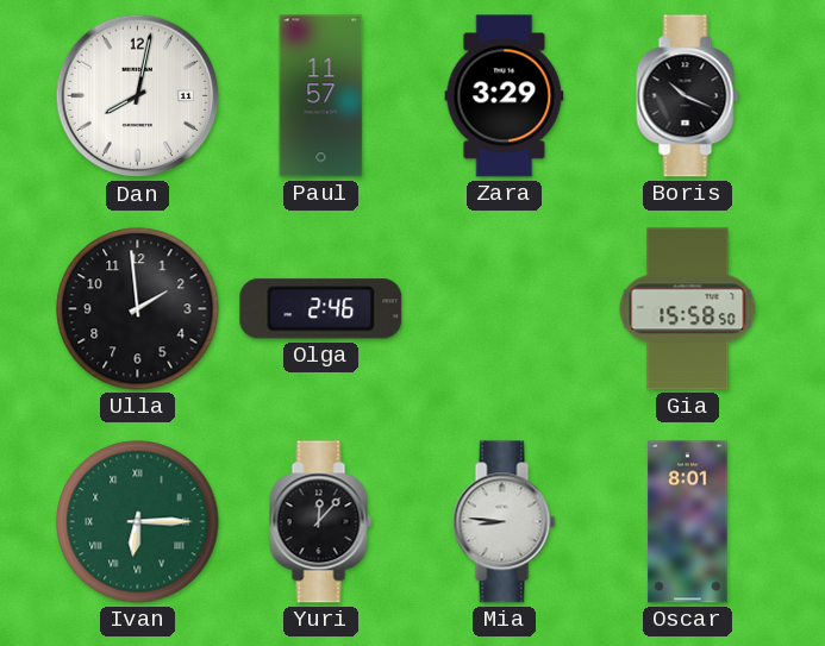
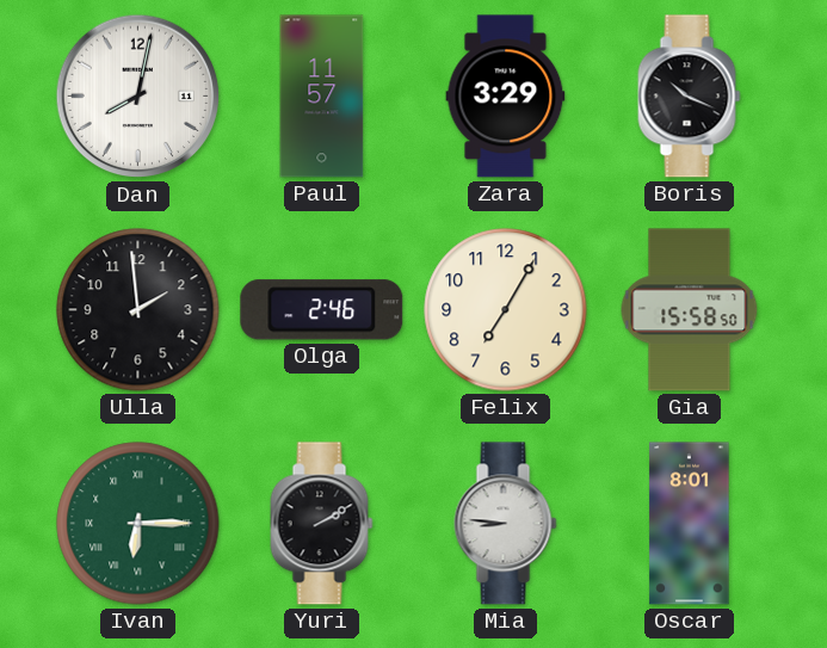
Felix: none -> 7:05 (506, 310)
Yuri: 12:07 -> 2:10 (322, 524)
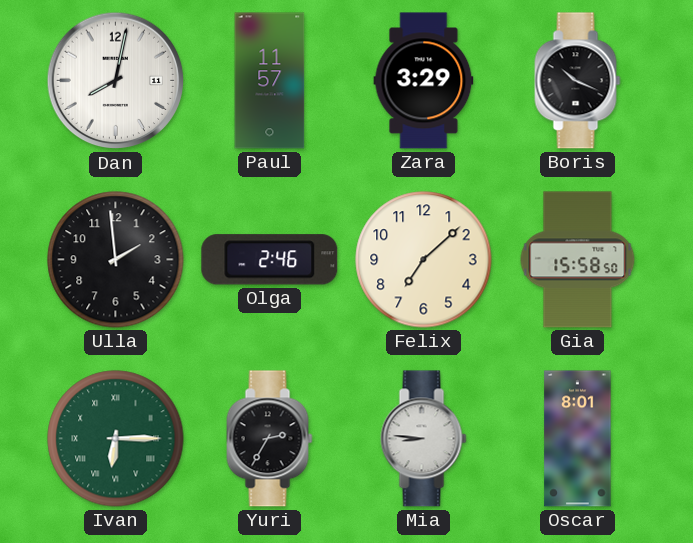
Felix: 7:05 -> 7:08 (424, 260)
Yuri: 2:10 -> 2:35 (270, 439)
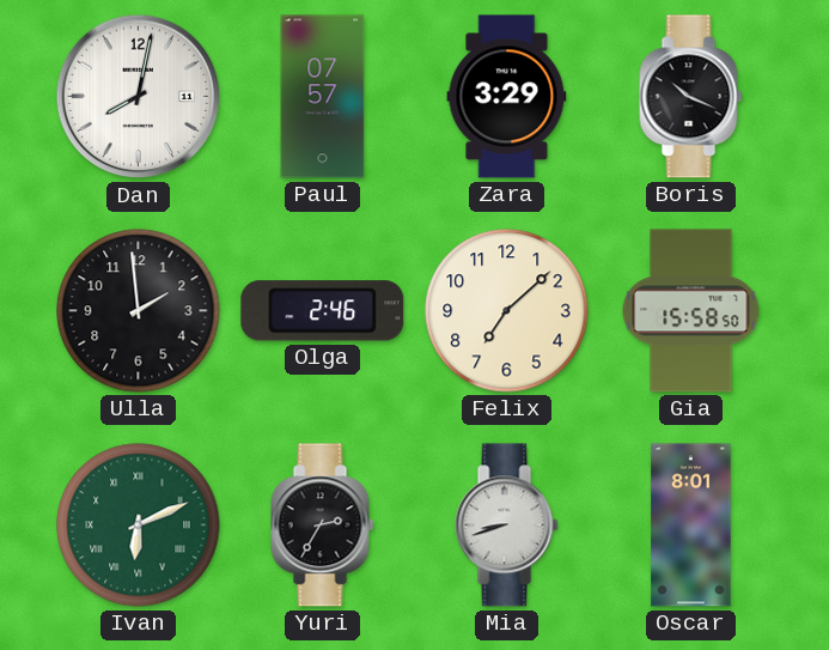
Paul: 11:57 -> 07:57 (323, 97)
Ivan: 6:15 -> 6:11 (139, 526)
Mia: 8:46 -> 8:42 (507, 526)
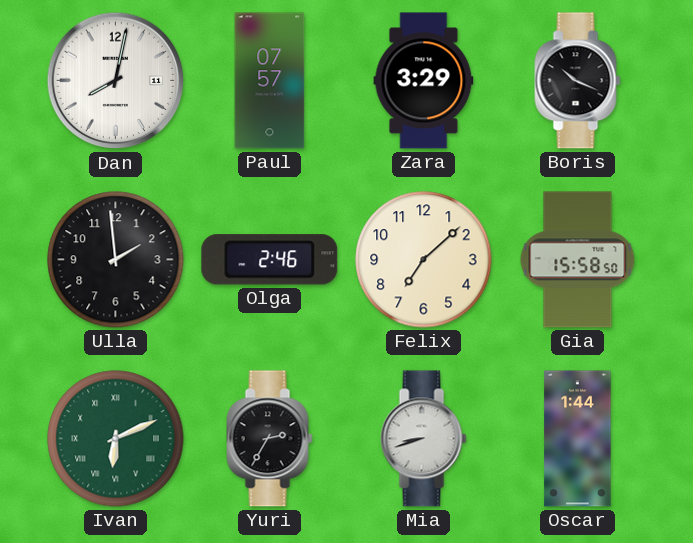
Oscar: 8:01 -> 1:44 (578, 439)
